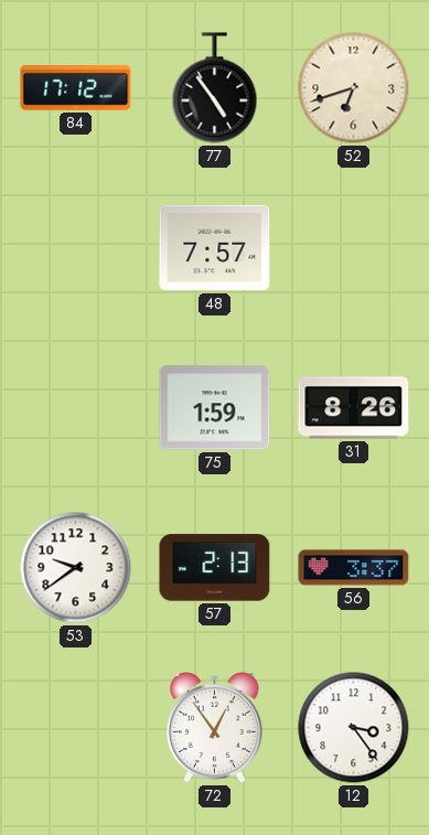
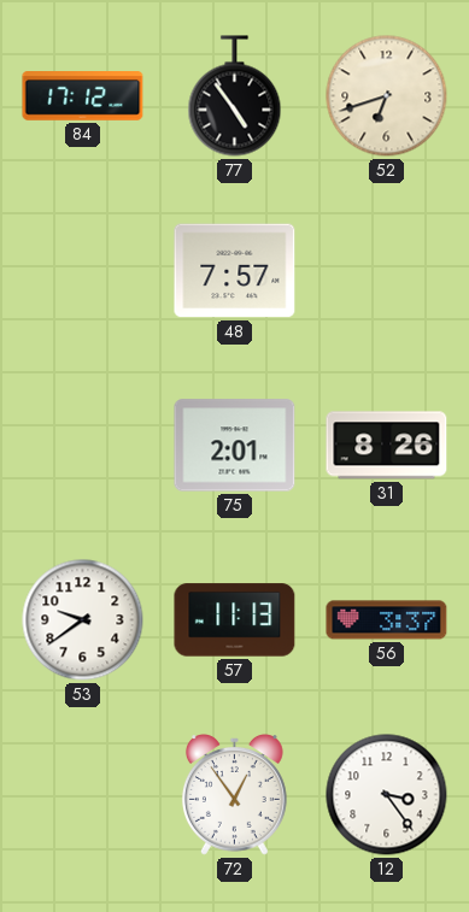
75: 1:59 -> 2:01 (235, 446)
57: 2:13 -> 11:13 (235, 620)
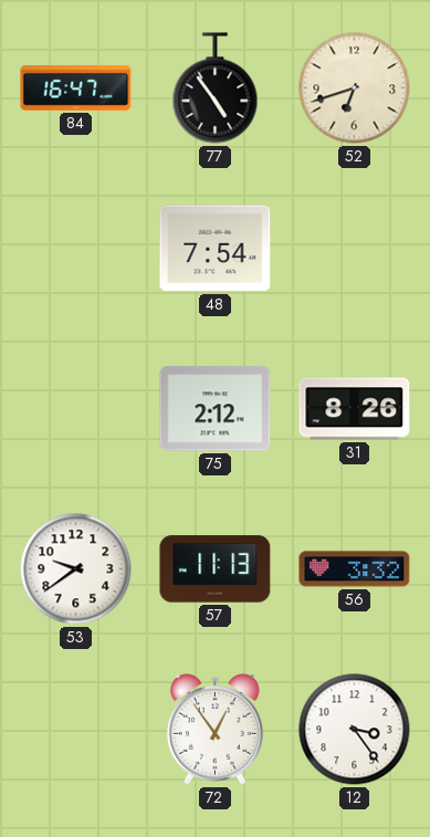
84: 17:12 -> 16:47 (76, 88)
48: 7:57 -> 7:54 (216, 249)
75: 2:01 -> 2:12 (216, 409)
56: 3:37 -> 3:32 (355, 569)
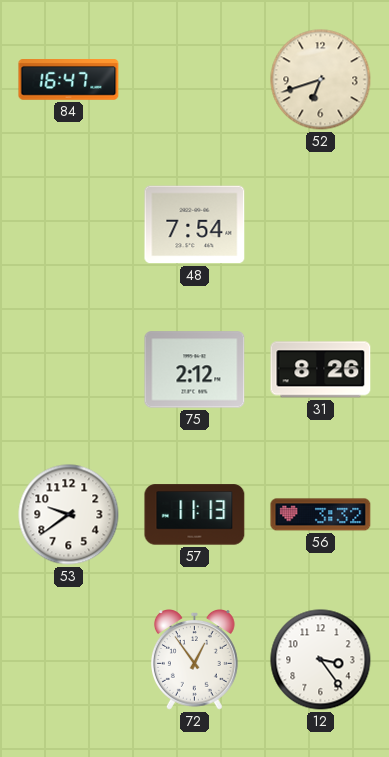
77: 4:54 -> none (216, 88)
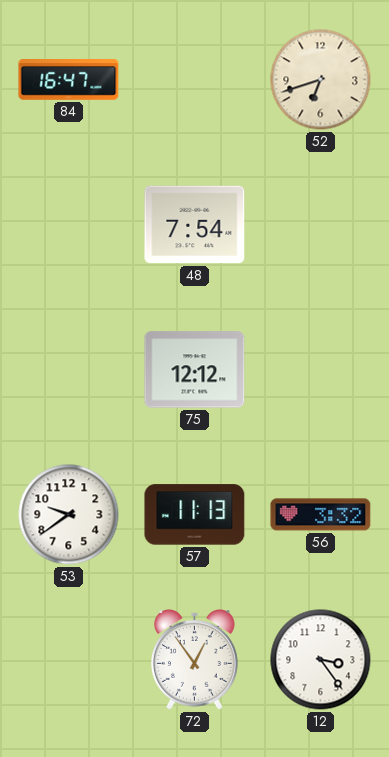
75: 2:12 -> 12:12 (195, 370)
31: 8:26 -> none (321, 370)
